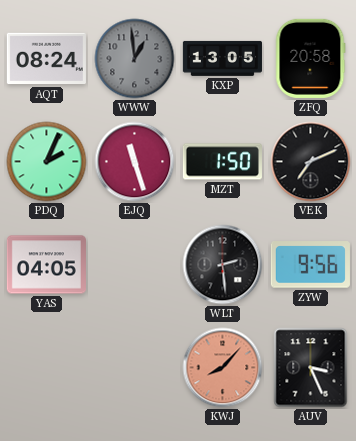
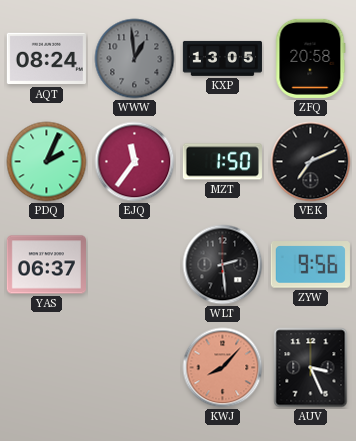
EJQ: 11:27 -> 11:36 (135, 162)
YAS: 04:05 -> 06:37 (46, 265)
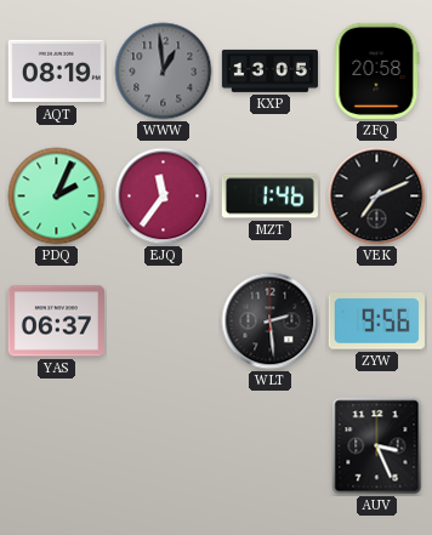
AQT: 08:24 -> 08:19 (56, 72)
MZT: 1:50 -> 1:46 (269, 197)
KWJ: 8:07 -> none (223, 368)
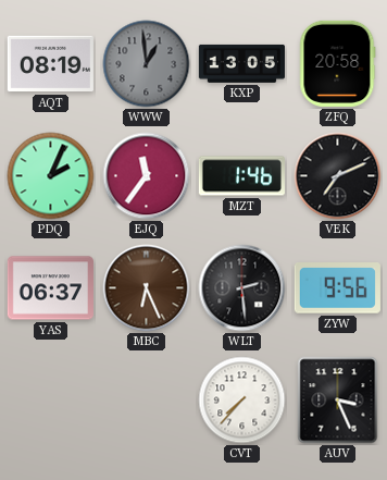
MBC: none -> 6:26 (147, 288)
CVT: none -> 7:37 (242, 401)
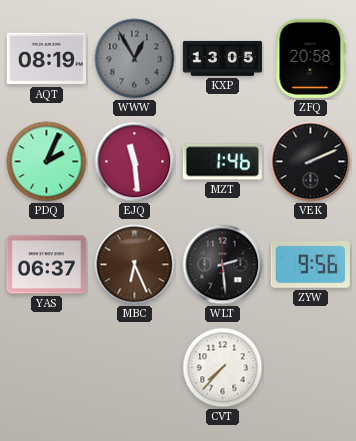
WWW: 12:59 -> 12:55 (135, 59)
EJQ: 11:36 -> 11:29 (135, 162)
VEK: 7:11 -> 2:11 (311, 162)
AUV: 3:26 -> none (338, 401)
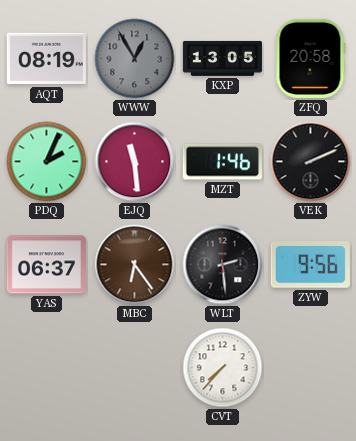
MBC: 6:26 -> 6:24 (135, 265)
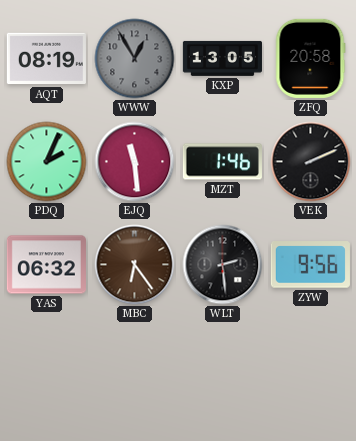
YAS: 06:37 -> 06:32 (46, 265)
CVT: 7:37 -> none (223, 368)
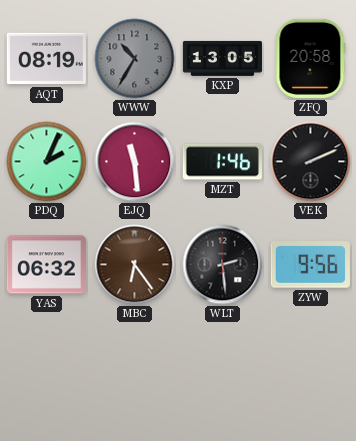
WWW: 12:55 -> 10:35 (135, 59)
